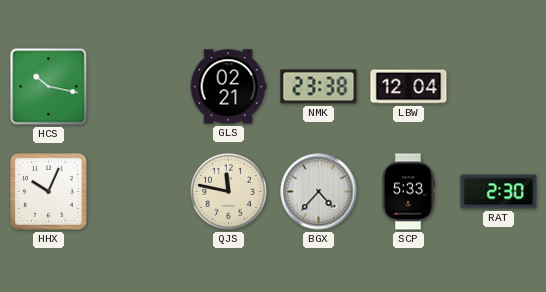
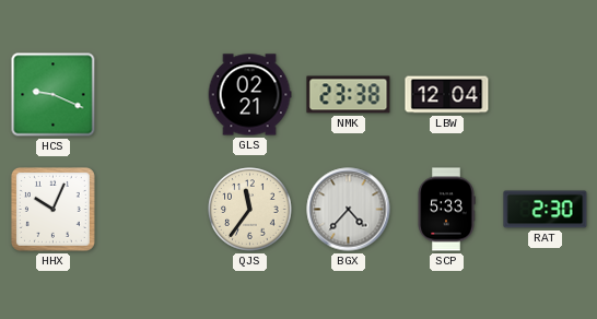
HCS: 10:17 -> 9:19 (54, 95)
QJS: 11:47 -> 11:36 (250, 210)
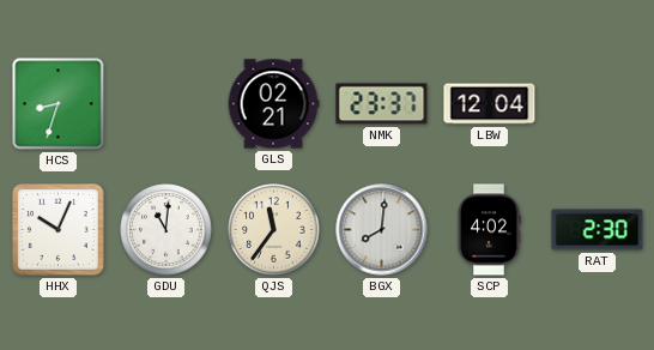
HCS: 9:19 -> 8:33 (59, 104)
NMK: 23:38 -> 23:37 (382, 104)
GDU: none -> 11:01 (166, 230)
BGX: 4:37 -> 8:01 (382, 230)
SCP: 5:33 -> 4:02 (489, 230)
